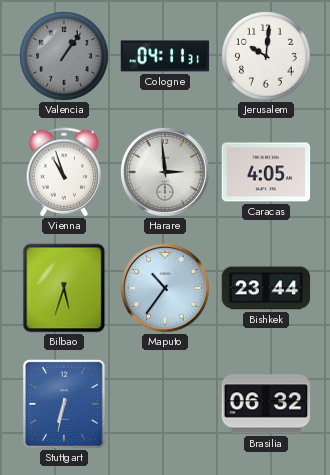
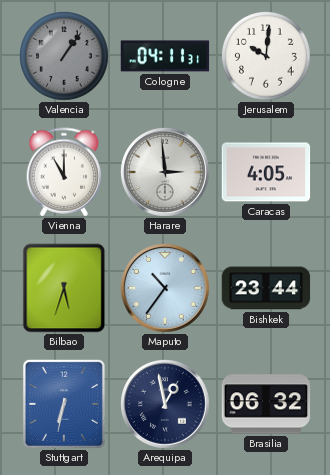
Vienna: 10:57 -> 11:00 (64, 172)
Arequipa: none -> 12:58 (166, 405)
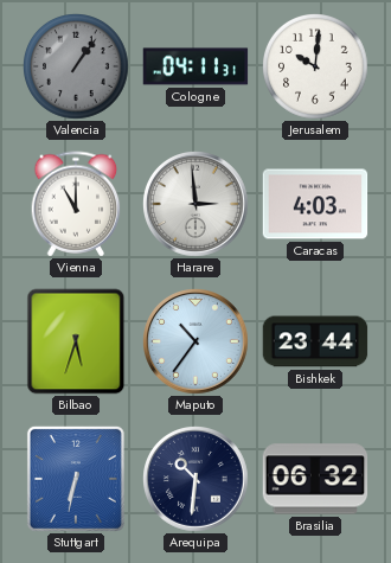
Caracas: 4:05 -> 4:03 (315, 204)
Arequipa: 12:58 -> 10:31 (197, 480)
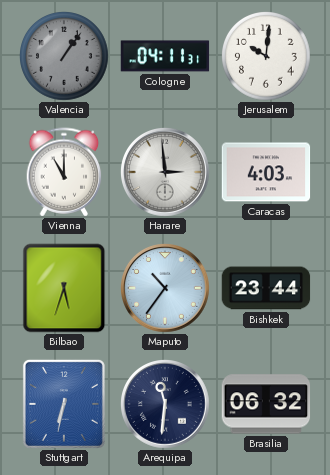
Arequipa: 10:31 -> 11:31 (166, 405)
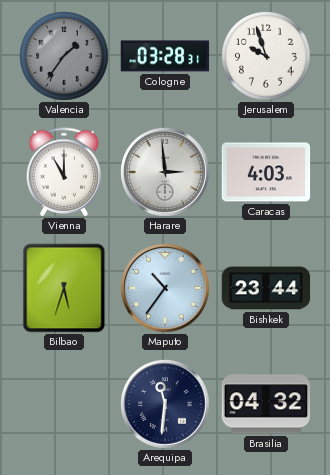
Valencia: 1:06 -> 1:36 (65, 57)
Cologne: 04:11 -> 03:28 (165, 56)
Jerusalem: 10:01 -> 9:57 (267, 57)
Stuttgart: 6:32 -> none (64, 404)
Brasilia: 06:32 -> 04:32 (266, 404)
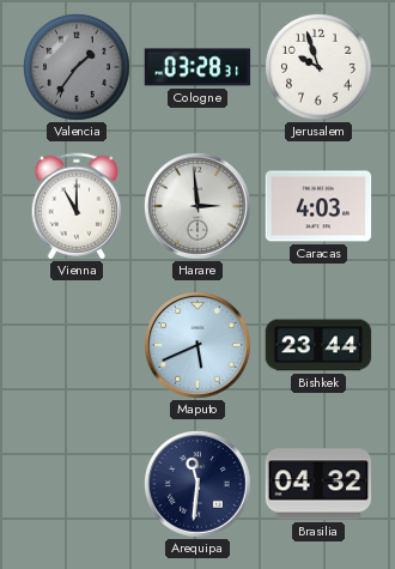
Bilbao: 5:33 -> none (64, 288)
Maputo: 10:36 -> 5:41 (199, 346)
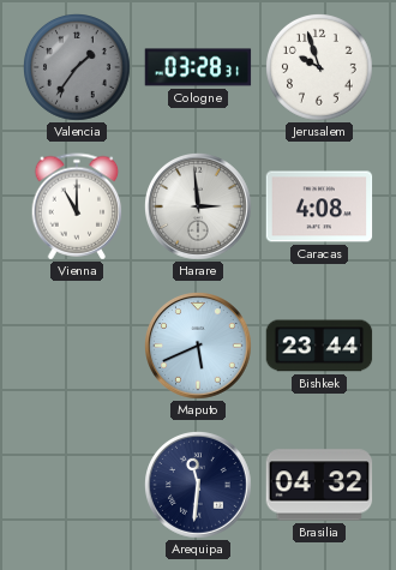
Caracas: 4:03 -> 4:08 (319, 206)
